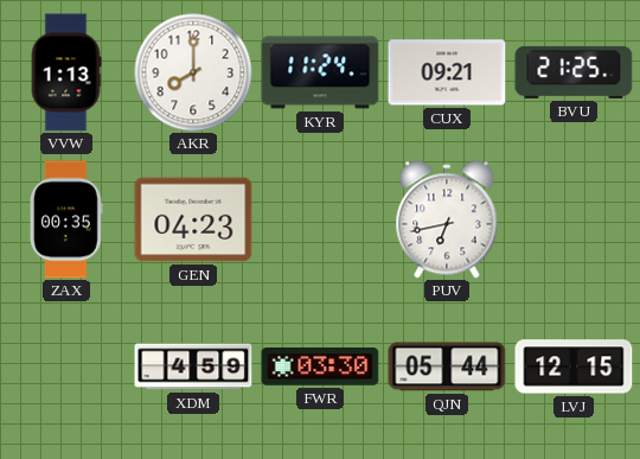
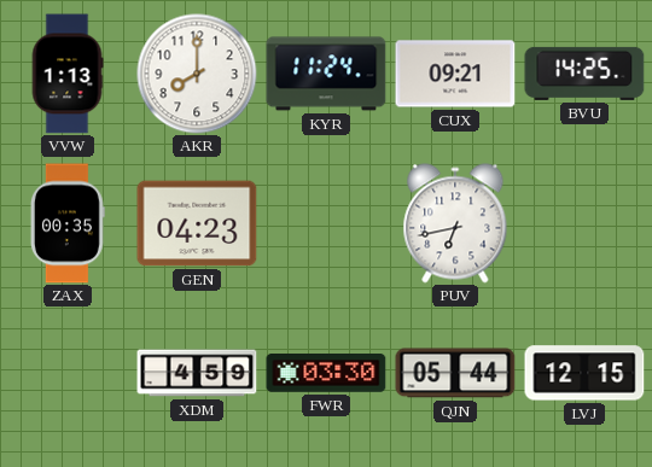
BVU: 21:25 -> 14:25 (584, 74)
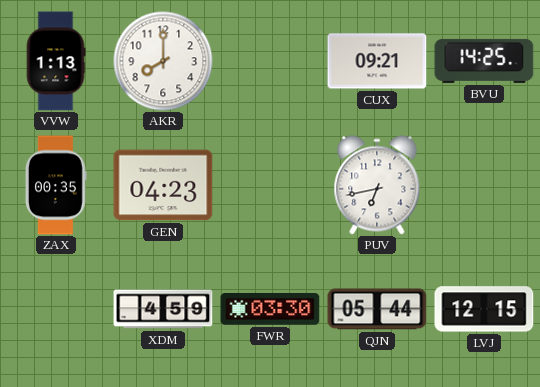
KYR: 11:24 -> none (326, 74)
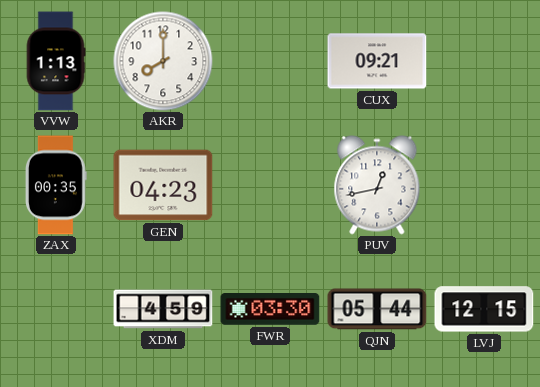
BVU: 14:25 -> none (484, 61)
PUV: 6:43 -> 12:43 (377, 185)
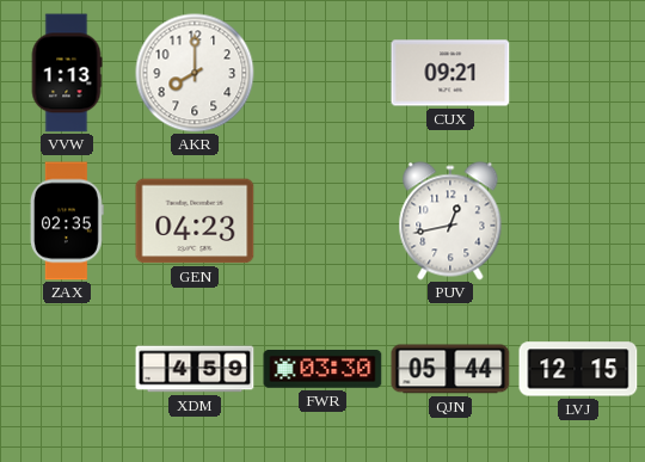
ZAX: 00:35 -> 02:35 (67, 221)
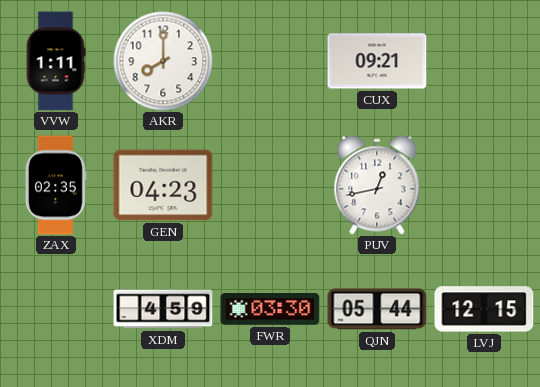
VVW: 1:13 -> 1:11 (56, 61)
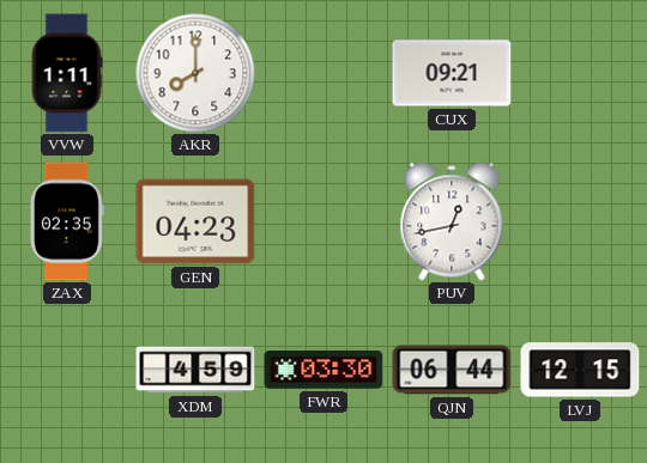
QJN: 05:44 -> 06:44 (452, 370)
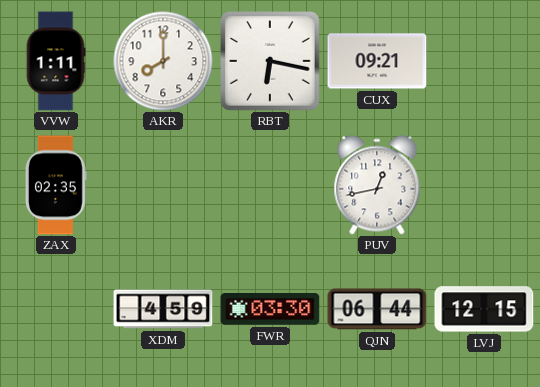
RBT: none -> 6:17 (270, 61)
GEN: 04:23 -> none (195, 221)
